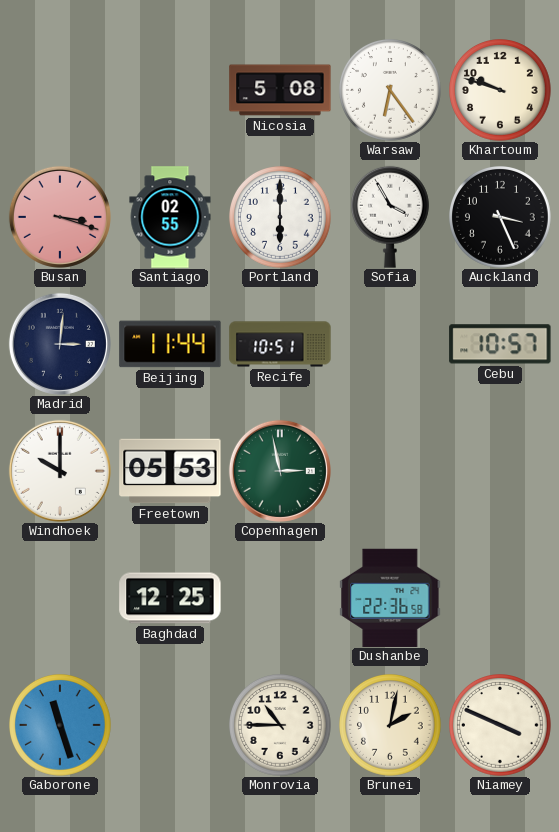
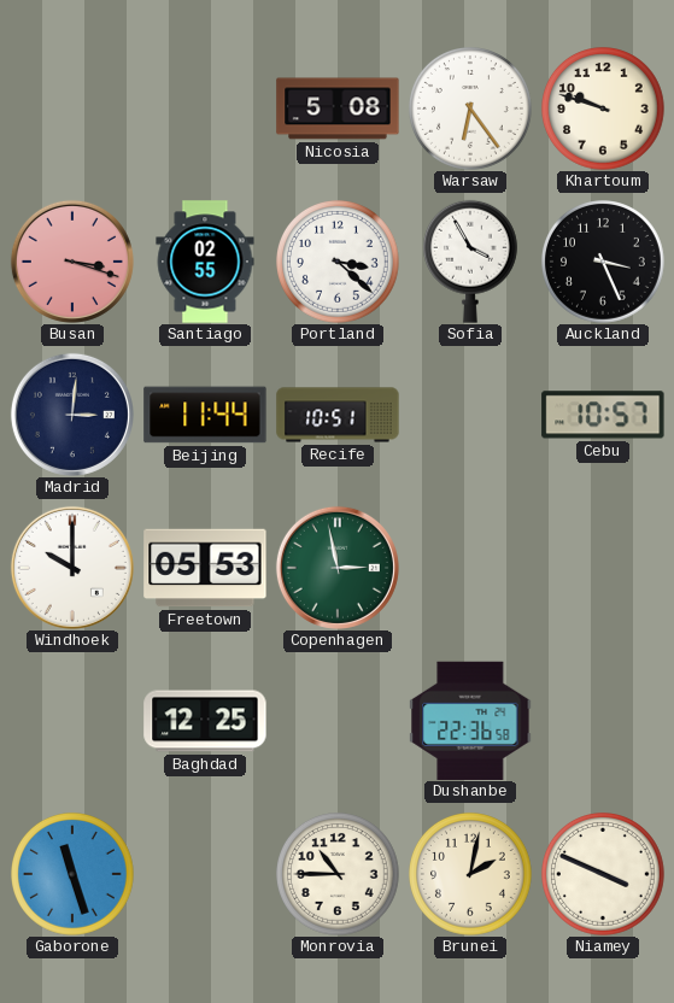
Portland: 6:00 -> 3:22 (339, 263)
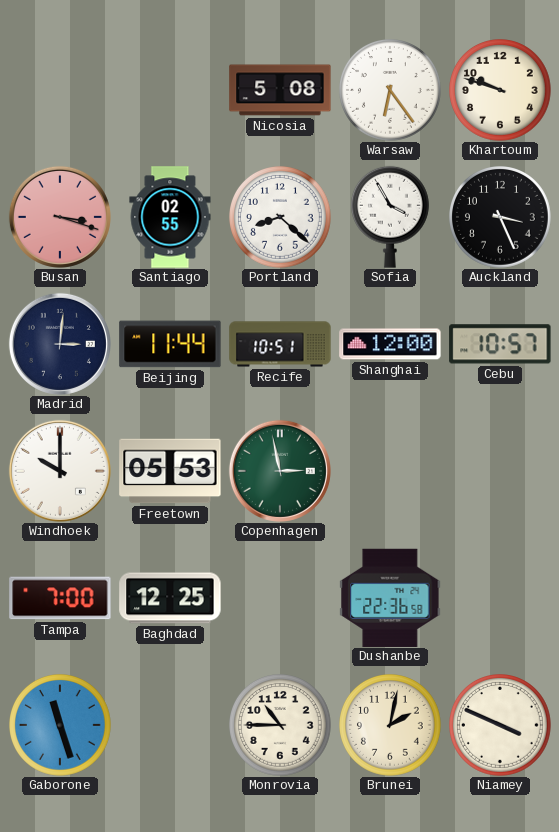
Portland: 3:22 -> 8:22 (281, 218)
Shanghai: none -> 12:00 (390, 344)
Tampa: none -> 7:00 (60, 598)
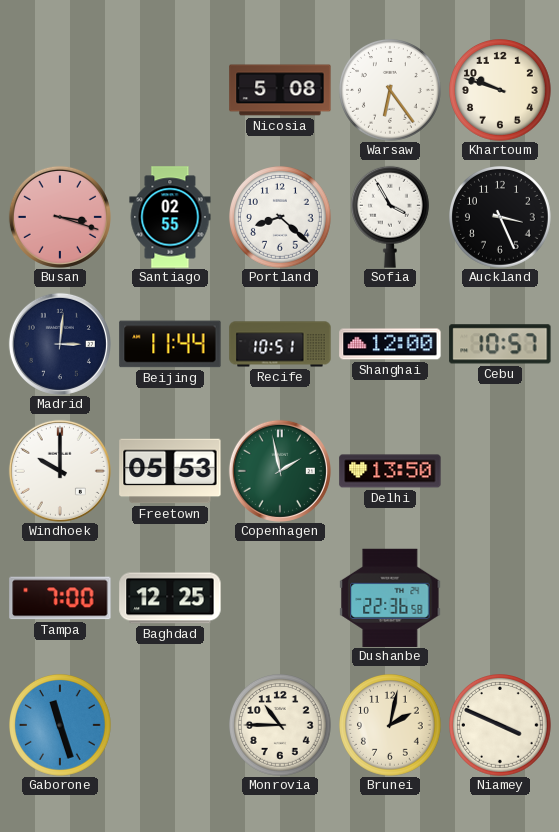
Copenhagen: 2:58 -> 1:58 (280, 471)
Delhi: none -> 13:50 (390, 471)
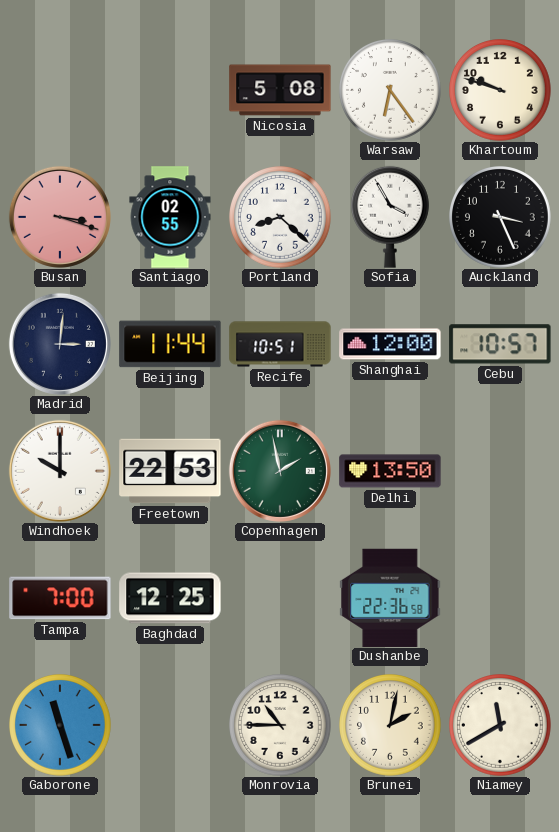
Freetown: 05:53 -> 22:53 (170, 471)
Niamey: 3:49 -> 11:40 (501, 726)
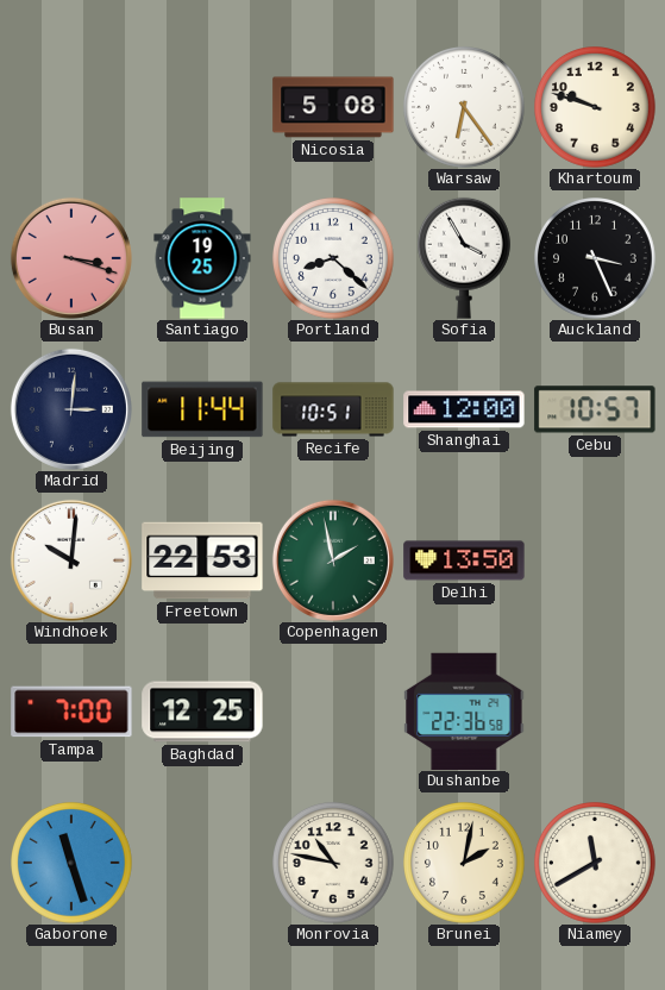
Santiago: 02:55 -> 19:25 (202, 258)
Windhoek: 10:00 -> 10:01 (71, 560)
Monrovia: 10:45 -> 10:47 (334, 864)
